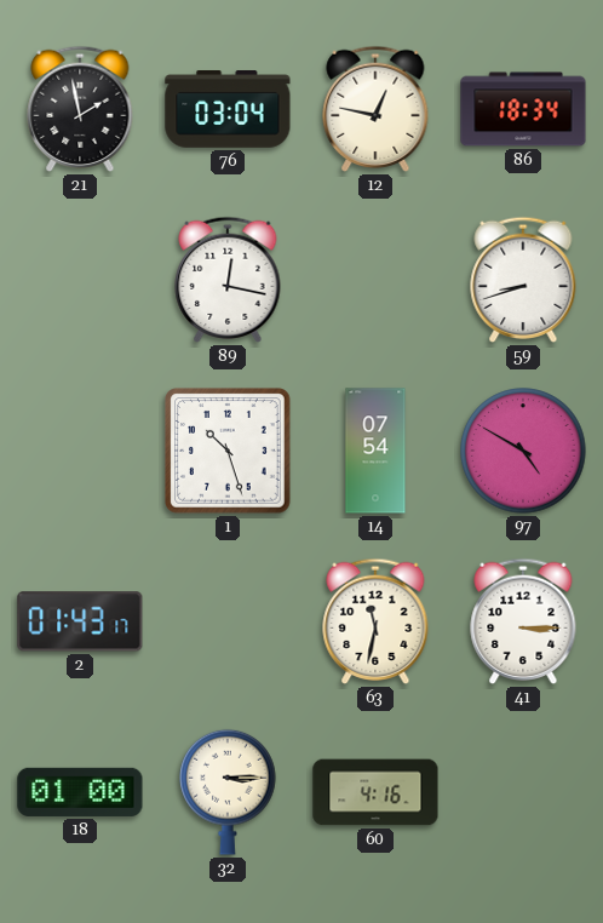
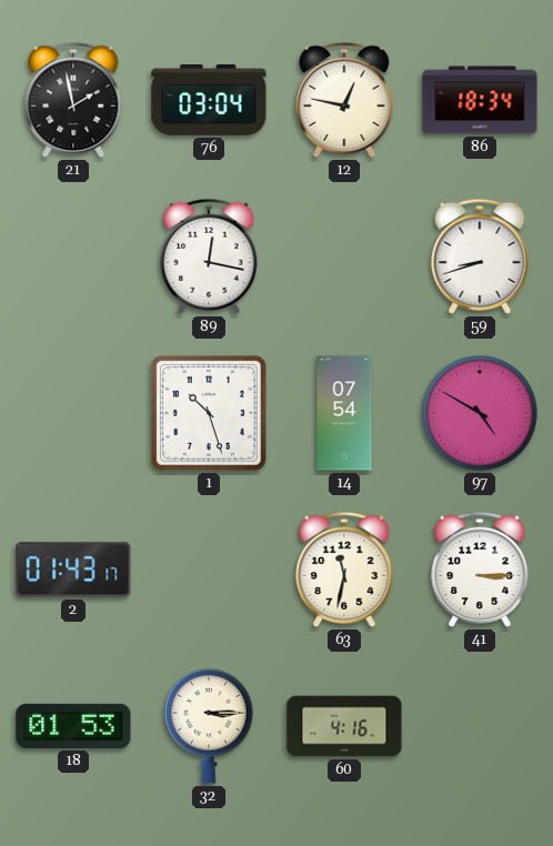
18: 01:00 -> 01:53 (73, 726)
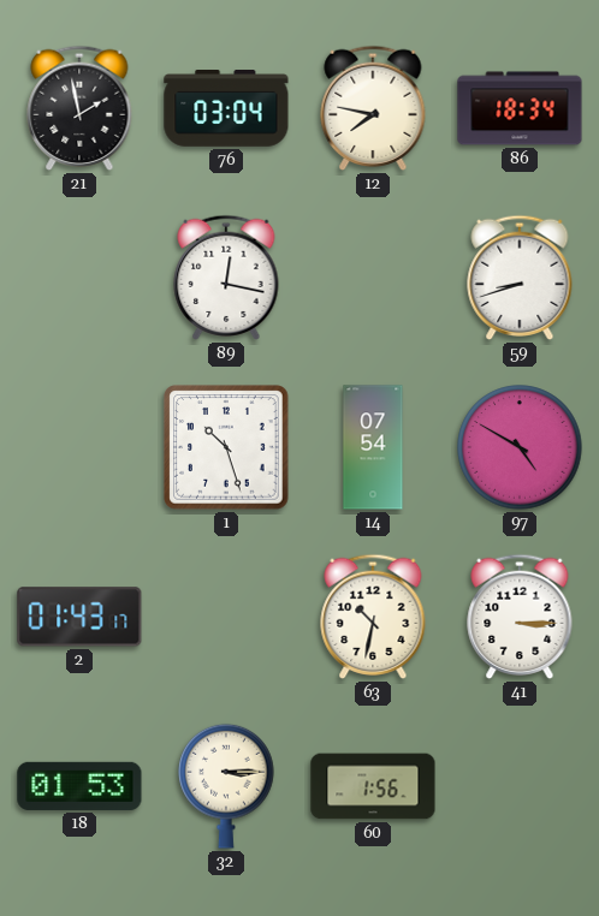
12: 12:47 -> 7:47 (373, 108)
63: 11:32 -> 10:32 (373, 617)
60: 4:16 -> 1:56 (373, 786)
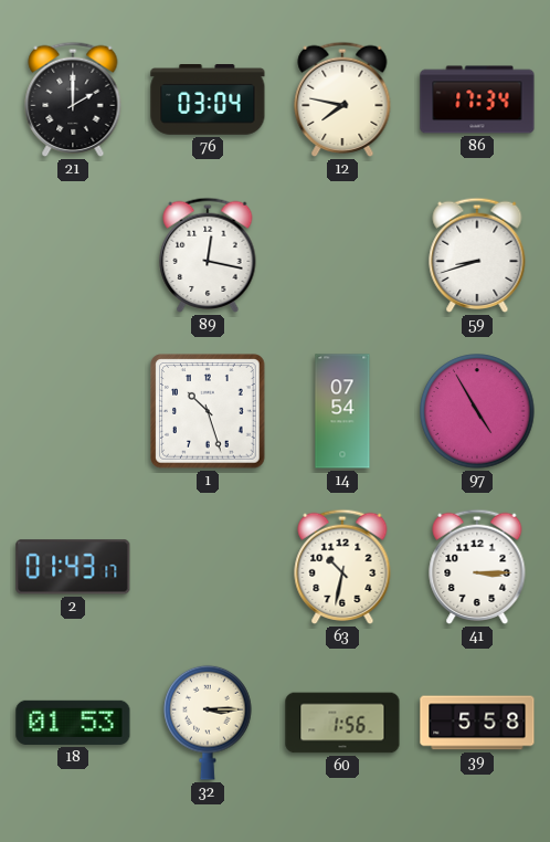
21: 1:58 -> 2:00 (73, 99)
86: 18:34 -> 17:34 (477, 99)
97: 4:50 -> 4:55 (477, 411)
39: none -> 5:58 (477, 723)
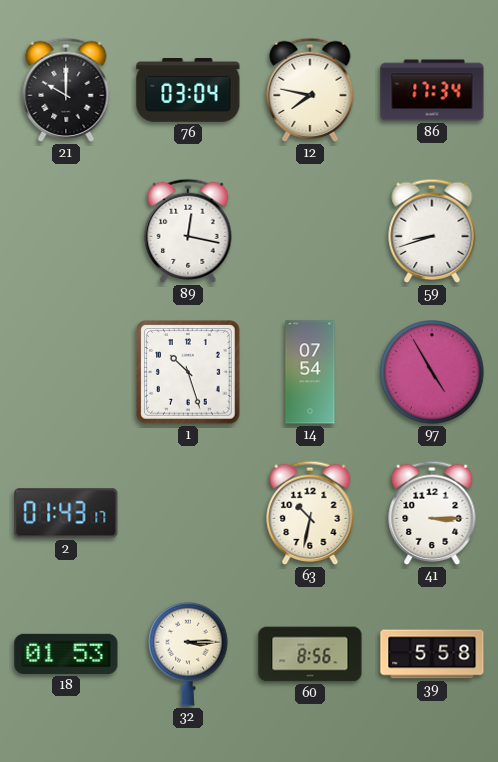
21: 2:00 -> 10:00 (66, 90)
60: 1:56 -> 8:56 (310, 654)
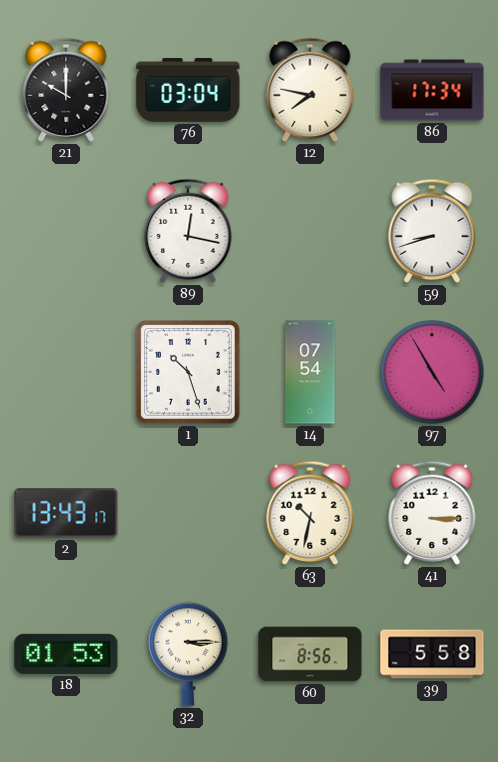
2: 01:43 -> 13:43 (66, 513)
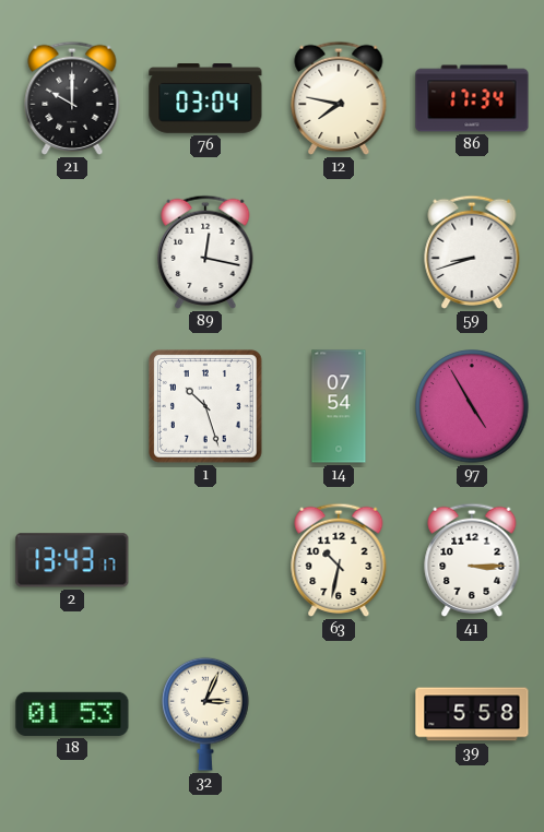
32: 3:15 -> 3:04 (205, 714)
60: 8:56 -> none (310, 654)
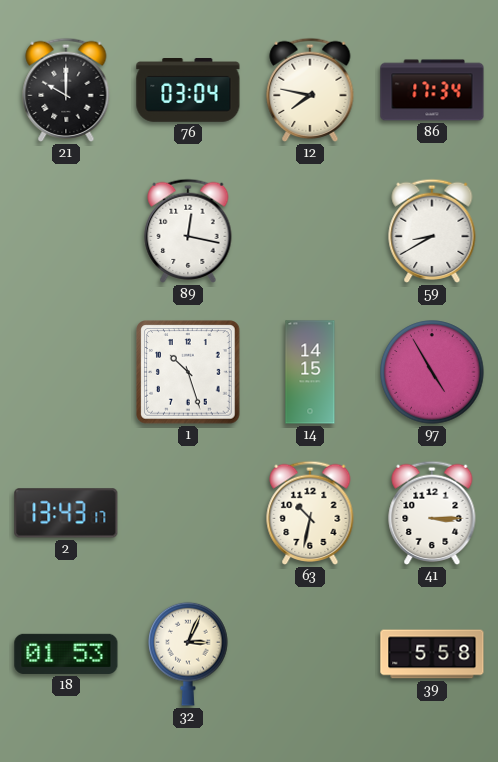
59: 8:42 -> 8:40 (432, 231)
14: 07:54 -> 14:15 (310, 372)
